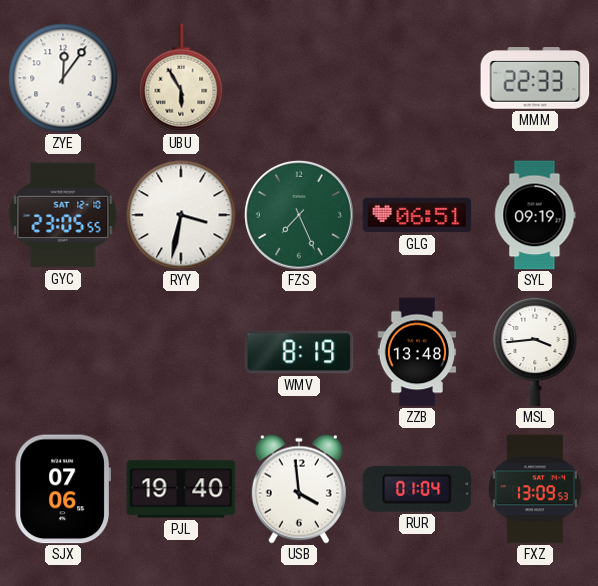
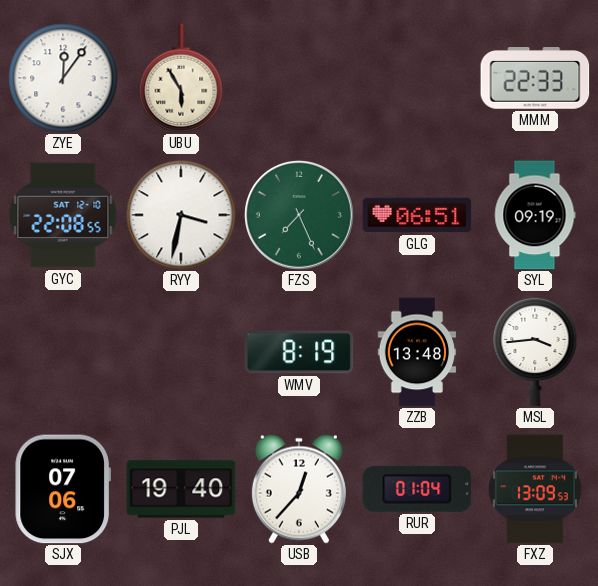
GYC: 23:05 -> 22:08 (63, 215)
USB: 3:59 -> 12:37 (299, 489)
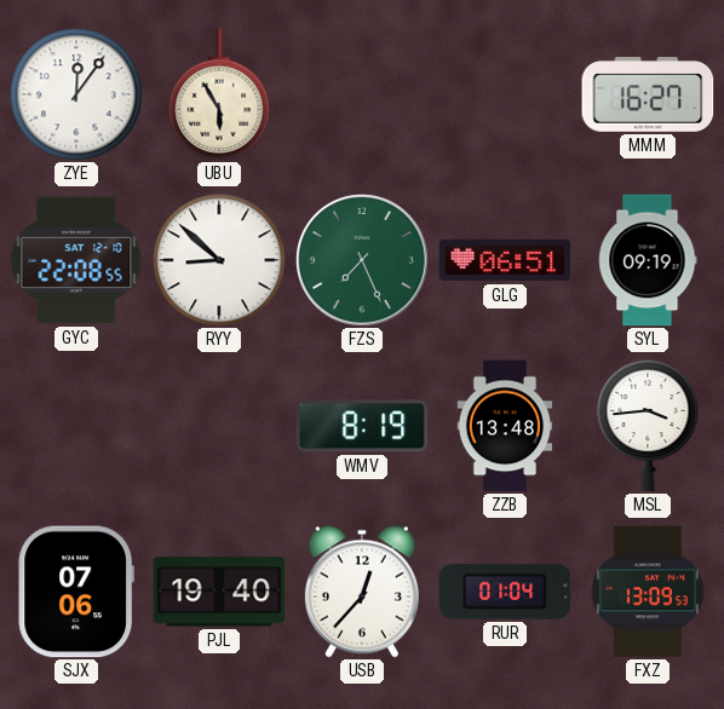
MMM: 22:33 -> 16:27 (648, 96)
RYY: 3:32 -> 8:52 (219, 260)
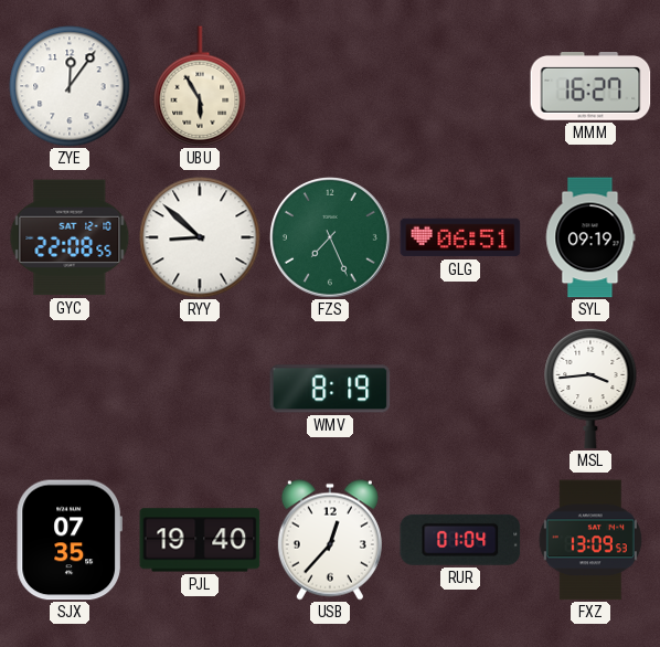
ZZB: 13:48 -> none (505, 426)
SJX: 07:06 -> 07:35 (70, 540)
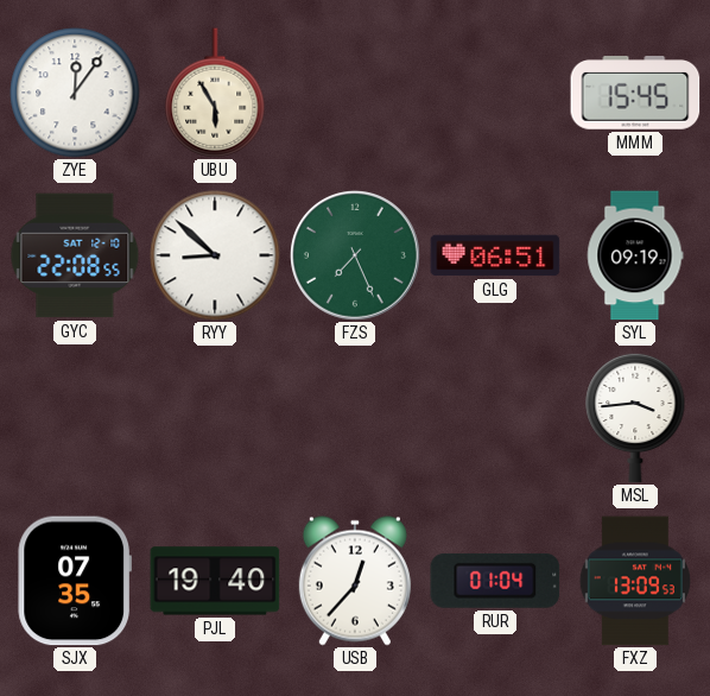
MMM: 16:27 -> 15:45 (635, 94)
WMV: 8:19 -> none (330, 389)
